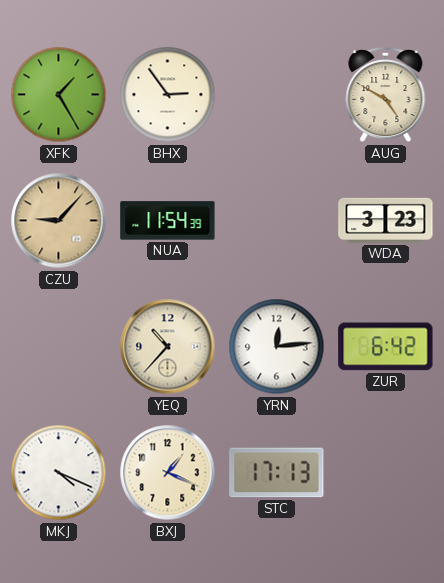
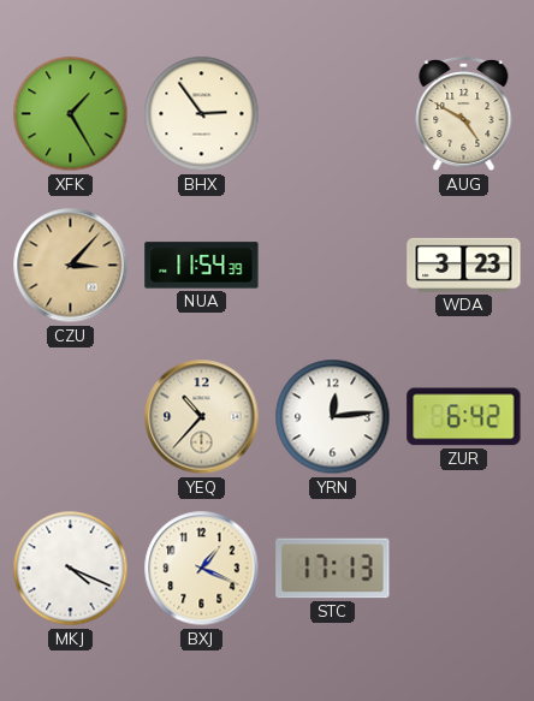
CZU: 9:07 -> 3:07 (71, 266)
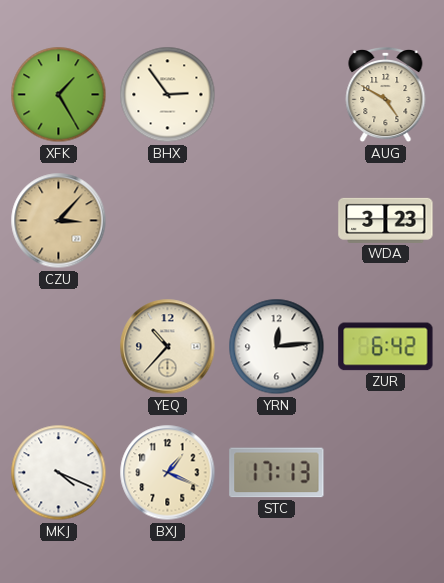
NUA: 11:54 -> none (202, 266)
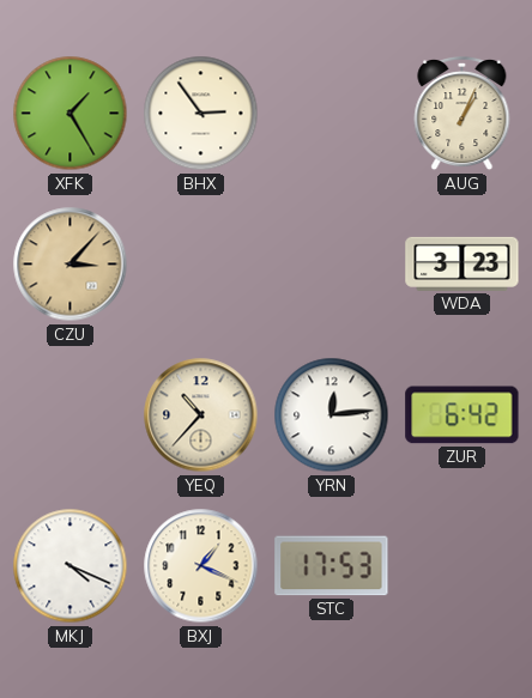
AUG: 4:50 -> 1:04 (463, 114)
STC: 17:13 -> 17:53 (332, 566)
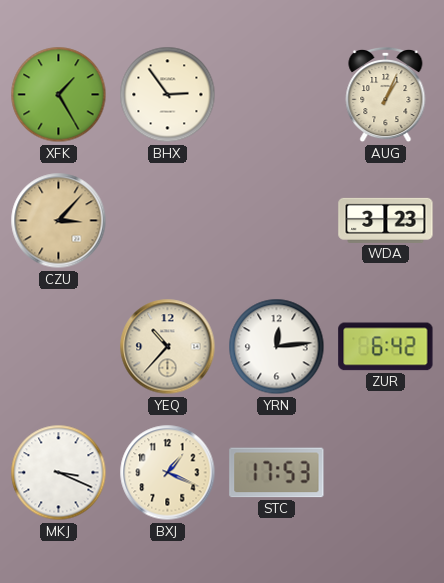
MKJ: 4:19 -> 3:19 (59, 473)
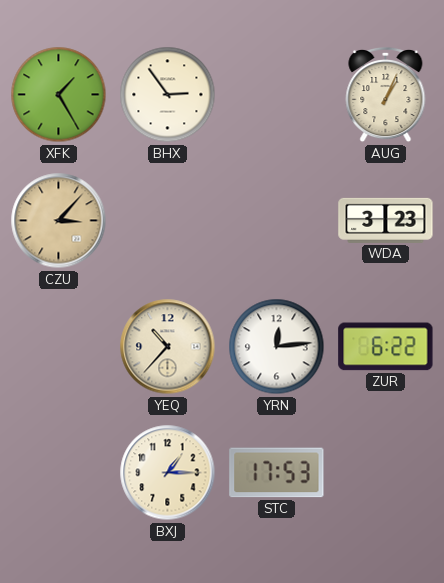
ZUR: 6:42 -> 6:22 (386, 347)
MKJ: 3:19 -> none (59, 473)
BXJ: 1:19 -> 1:15 (168, 473)
